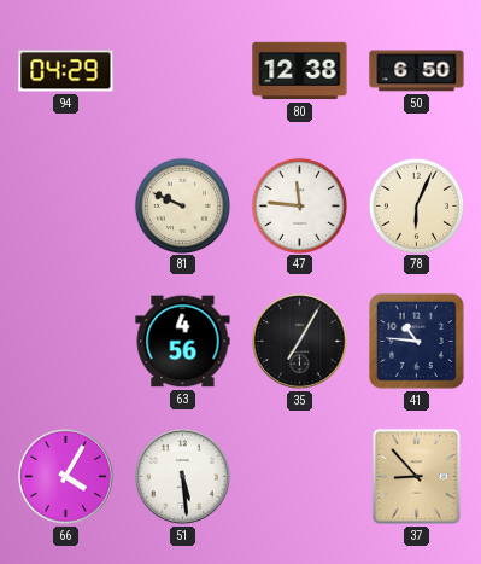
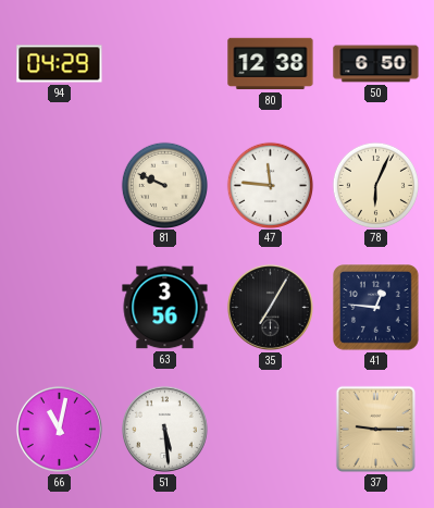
63: 4:56 -> 3:56 (165, 308)
41: 10:46 -> 12:46 (376, 308)
66: 4:05 -> 11:02 (59, 429)
37: 8:53 -> 9:15 (375, 429)
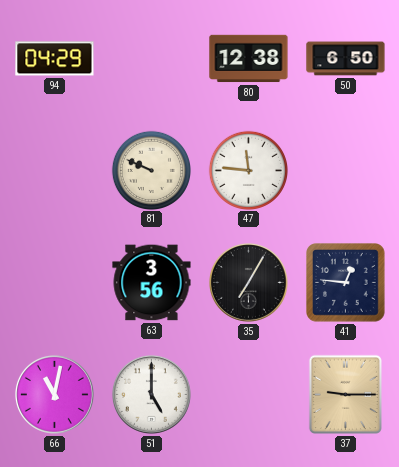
78: 6:04 -> none (375, 185)
51: 5:29 -> 5:00 (151, 394)
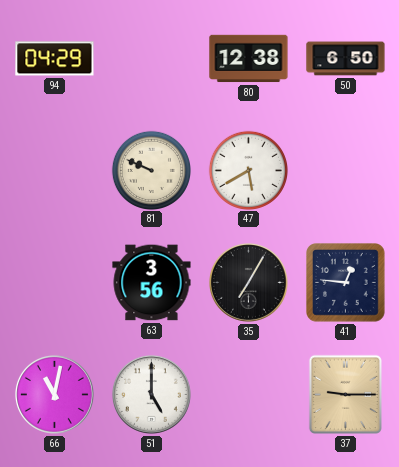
47: 11:46 -> 5:40 (248, 170)
